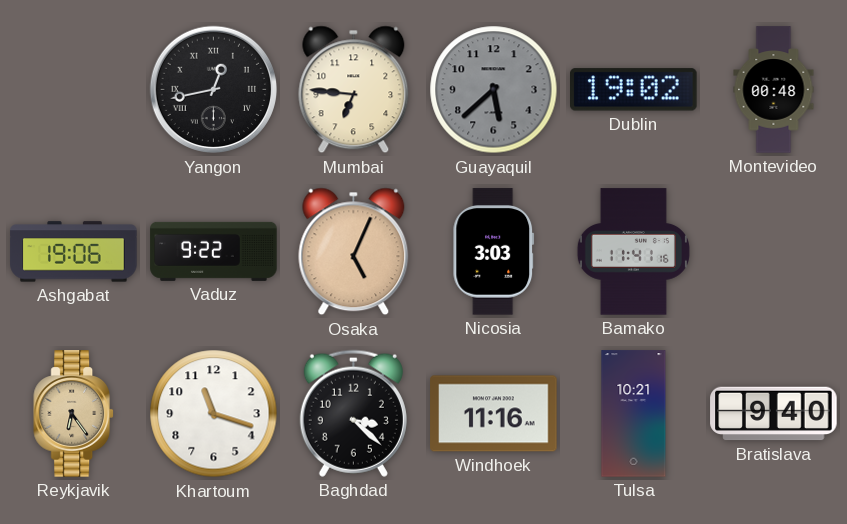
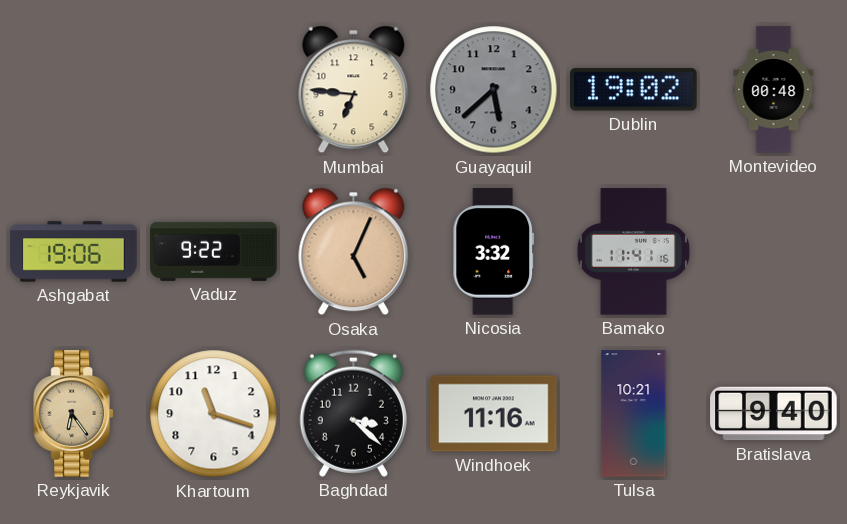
Yangon: 12:43 -> none (214, 90)
Nicosia: 3:03 -> 3:32 (494, 252)
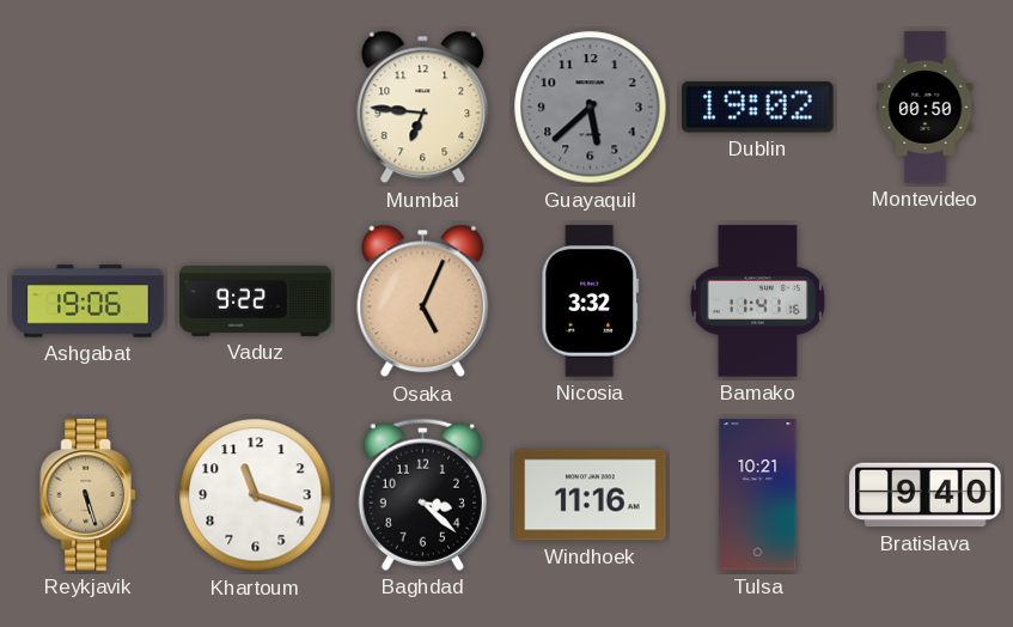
Montevideo: 00:48 -> 00:50 (926, 108)
Reykjavik: 6:24 -> 5:27 (87, 495)
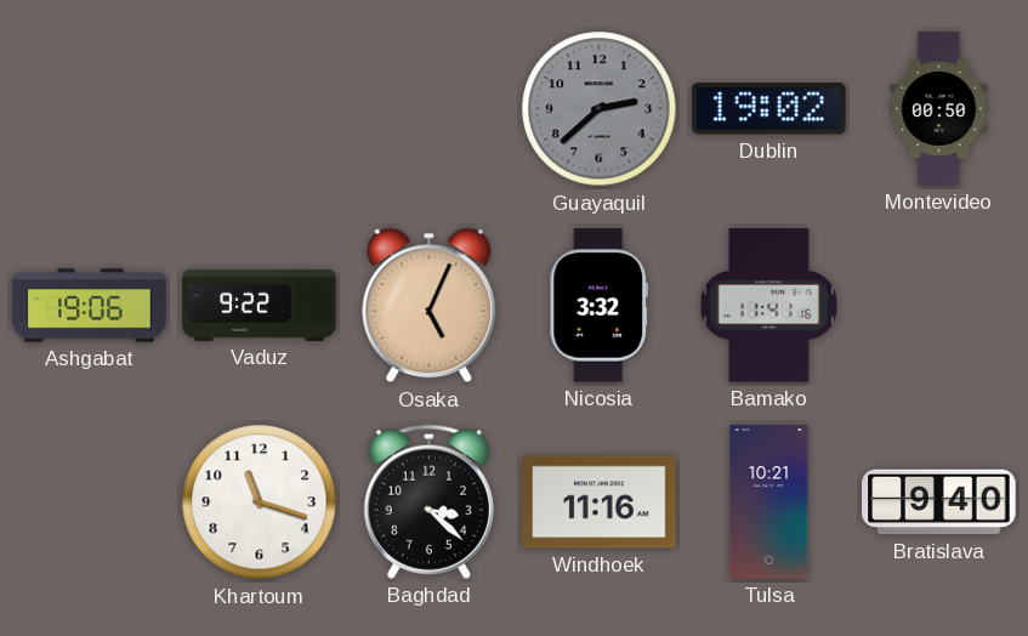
Mumbai: 6:46 -> none (423, 108)
Guayaquil: 5:38 -> 2:38 (600, 109)
Reykjavik: 5:27 -> none (87, 495)
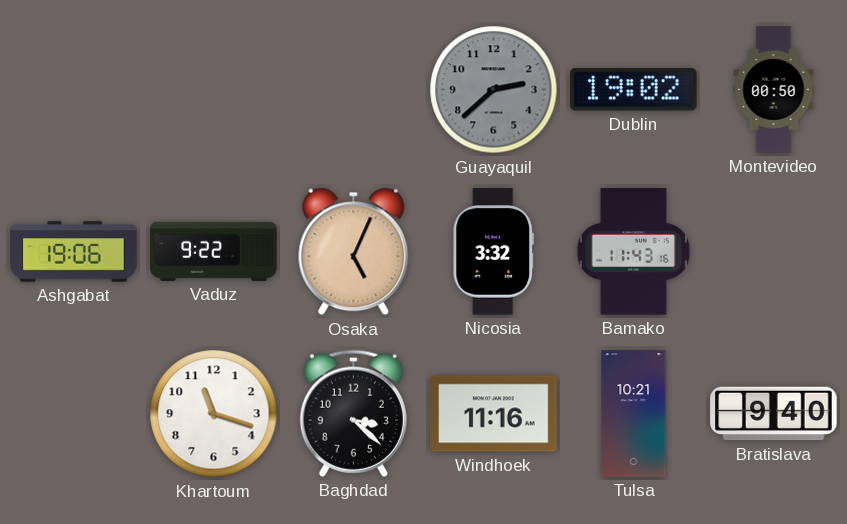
Bamako: 11:41 -> 11:43 (633, 252)
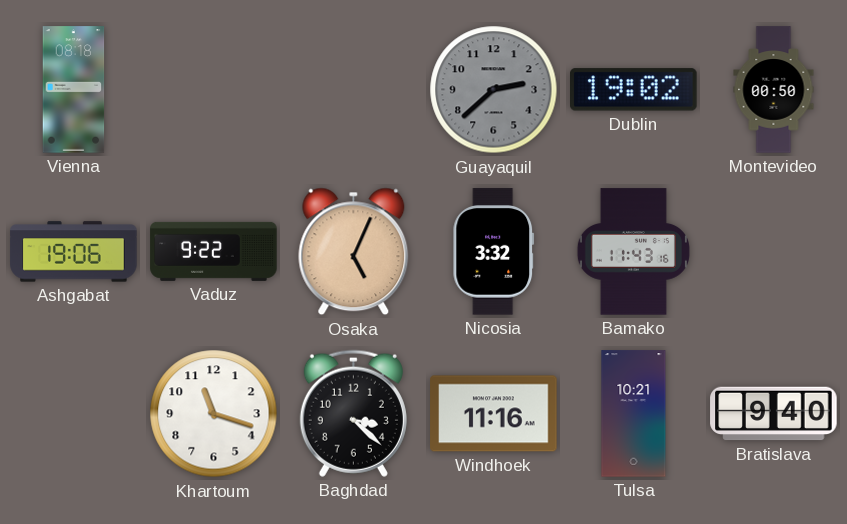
Vienna: none -> 08:18 (74, 90)
